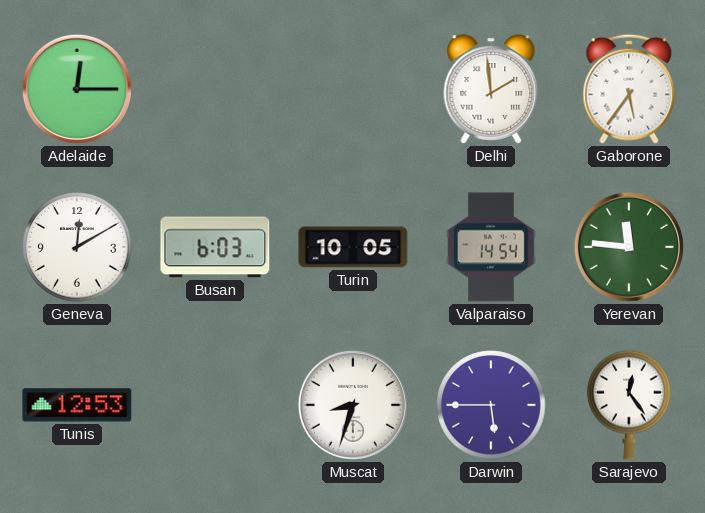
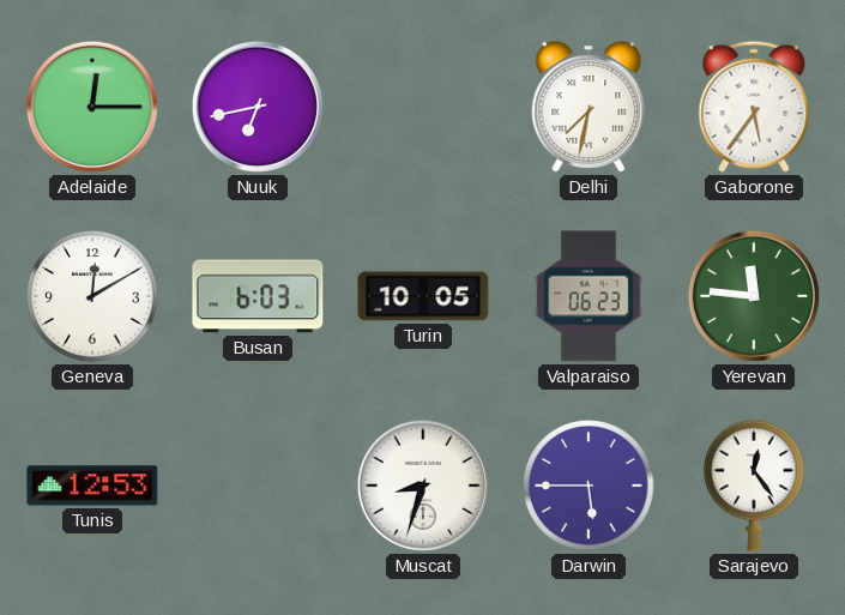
Nuuk: none -> 6:43 (258, 107)
Delhi: 1:59 -> 7:32 (589, 107)
Valparaiso: 14:54 -> 06:23 (589, 296)
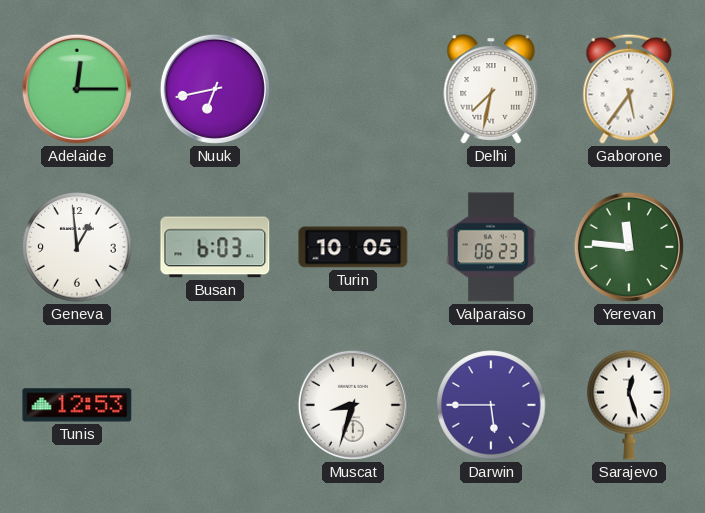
Geneva: 12:10 -> 12:59 (77, 247)
Sarajevo: 12:24 -> 12:27 (629, 405)
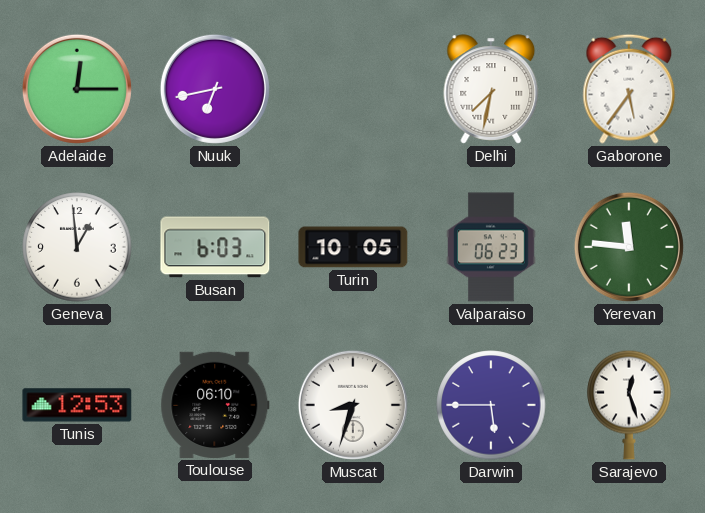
Toulouse: none -> 06:10 (215, 405)
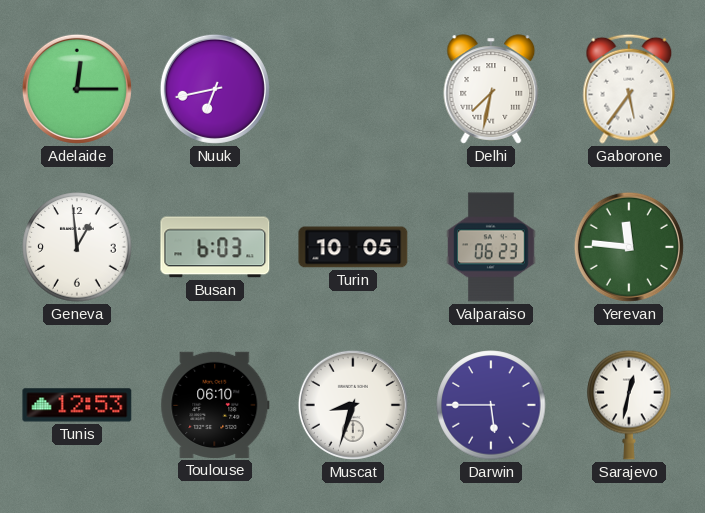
Sarajevo: 12:27 -> 12:32 (629, 405)
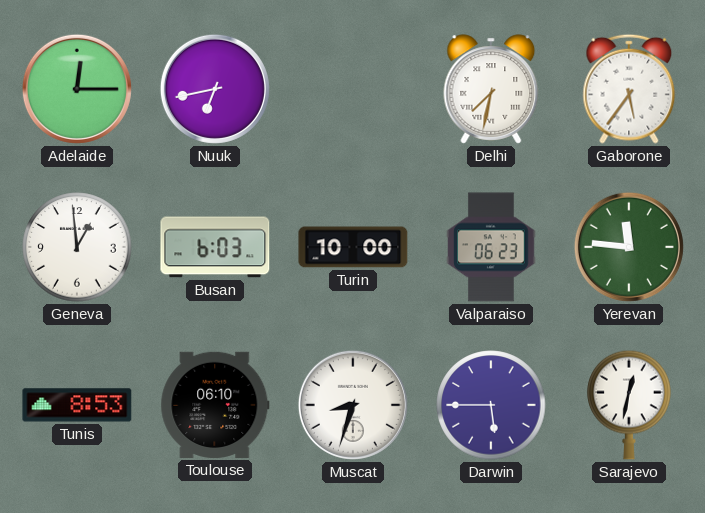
Turin: 10:05 -> 10:00 (353, 247)
Tunis: 12:53 -> 8:53 (77, 405)
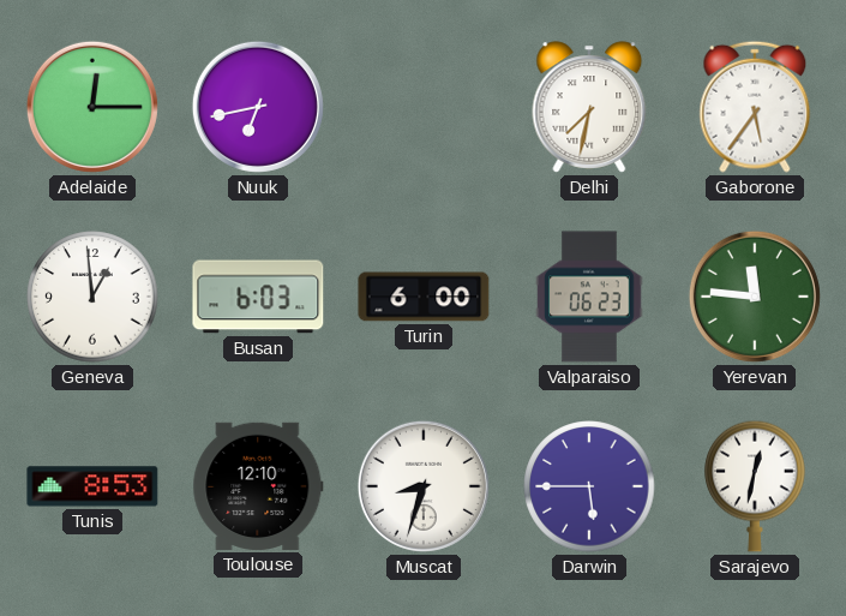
Turin: 10:00 -> 6:00 (424, 297)
Toulouse: 06:10 -> 12:10 (258, 486)
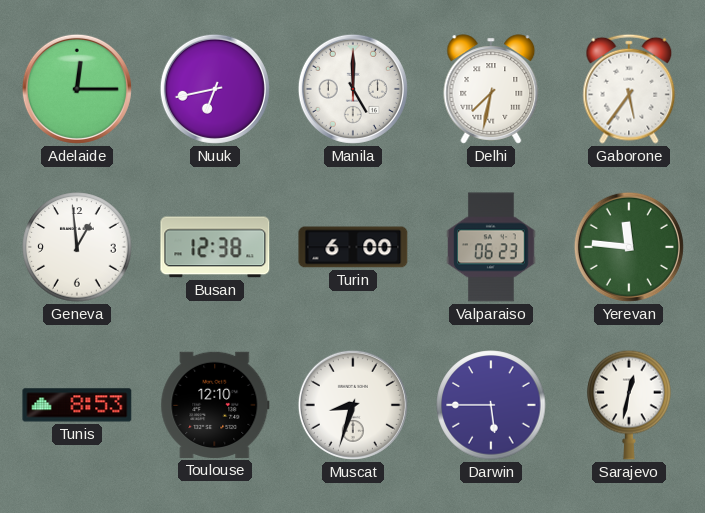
Manila: none -> 5:00 (353, 89)
Busan: 6:03 -> 12:38 (215, 247)
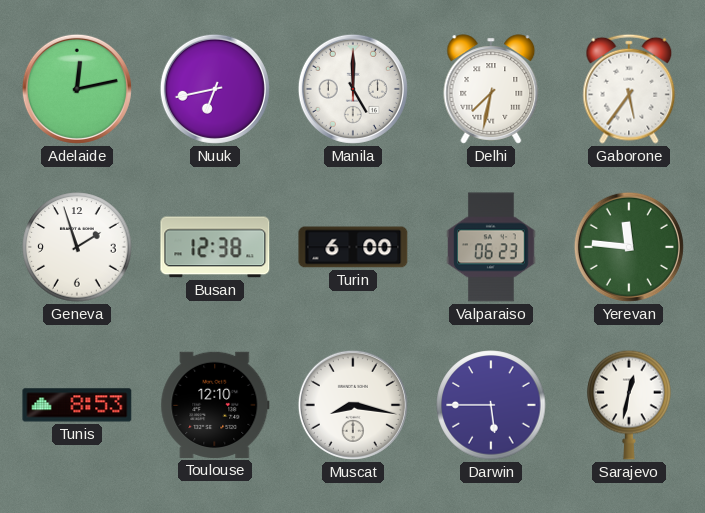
Adelaide: 12:15 -> 12:13 (77, 89)
Geneva: 12:59 -> 1:57 (77, 247)
Muscat: 8:33 -> 8:17 (353, 405)
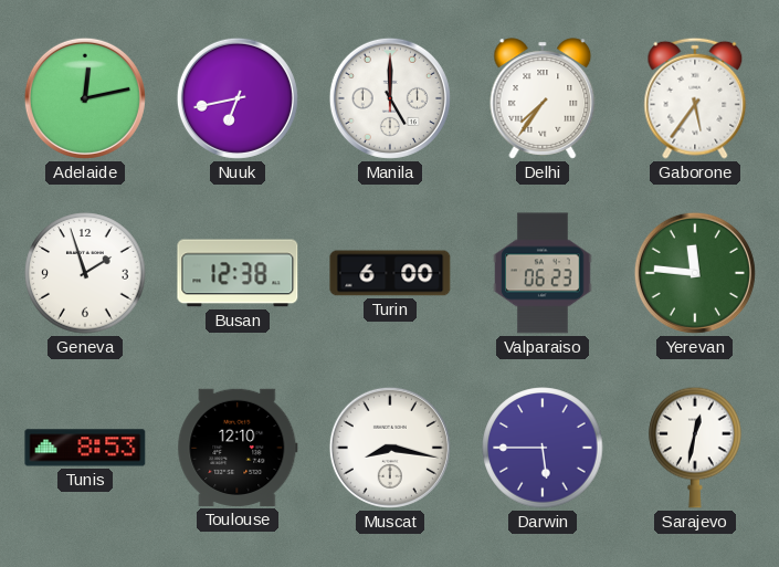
Delhi: 7:32 -> 7:36 (543, 98)
